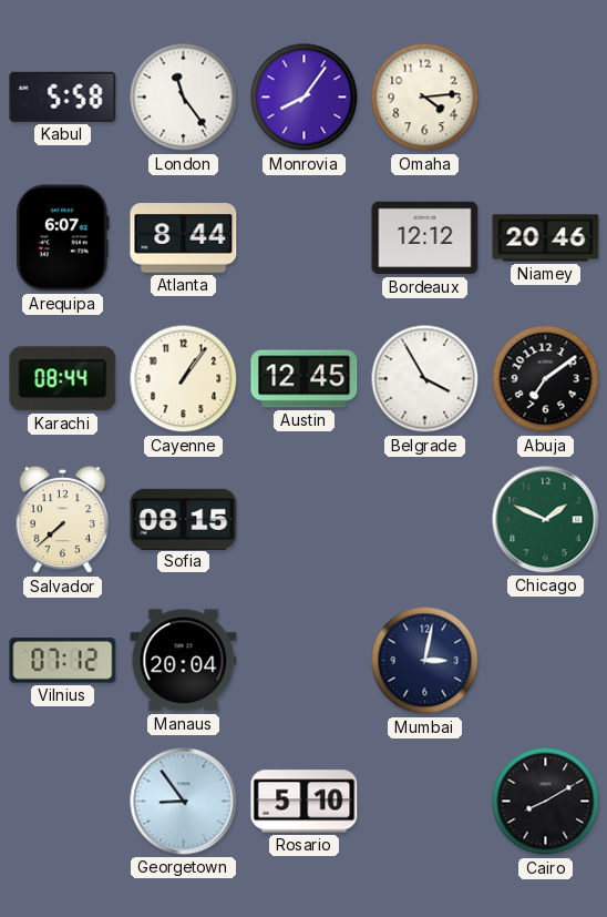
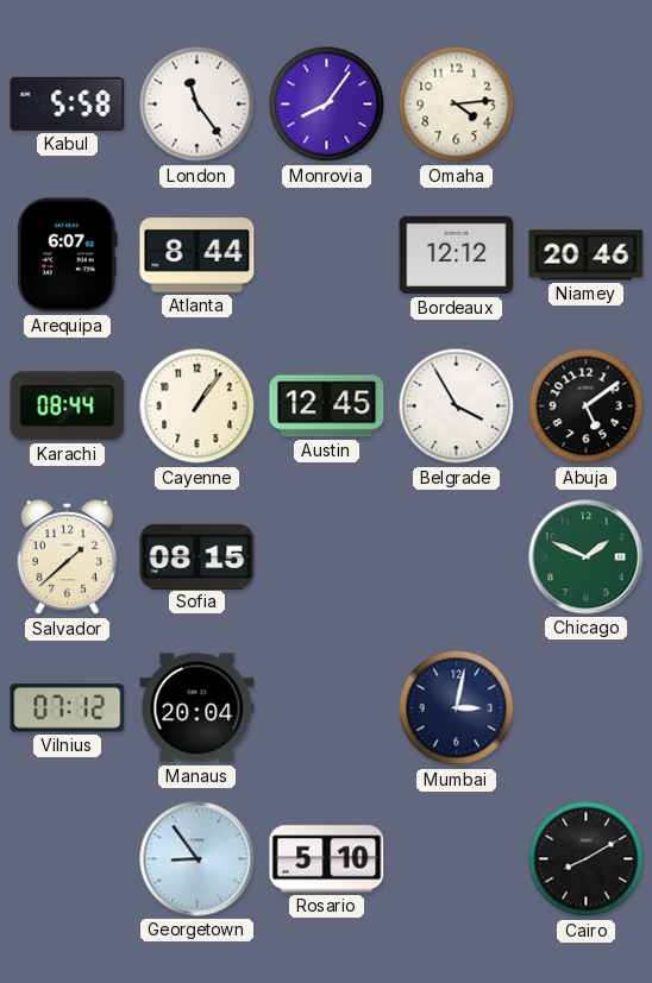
Abuja: 7:09 -> 5:09 (587, 407)
Salvador: 7:38 -> 1:38 (68, 557)
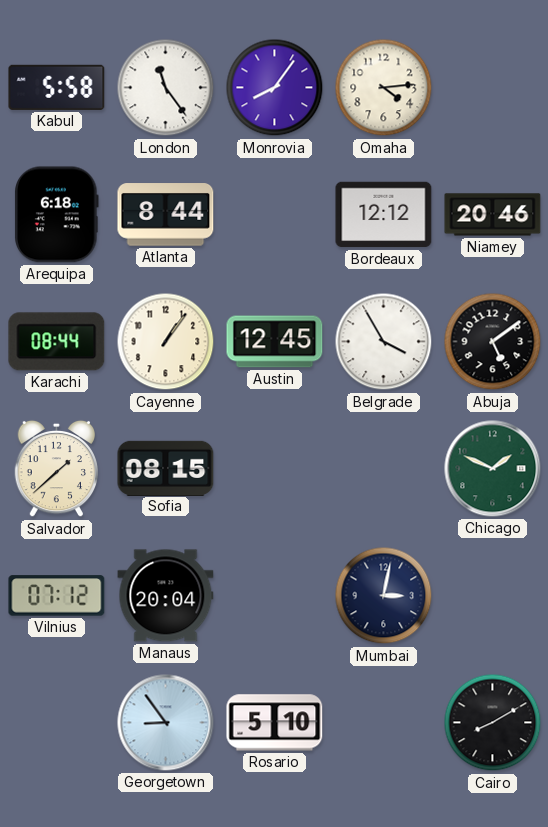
Arequipa: 6:07 -> 6:18 (57, 215)
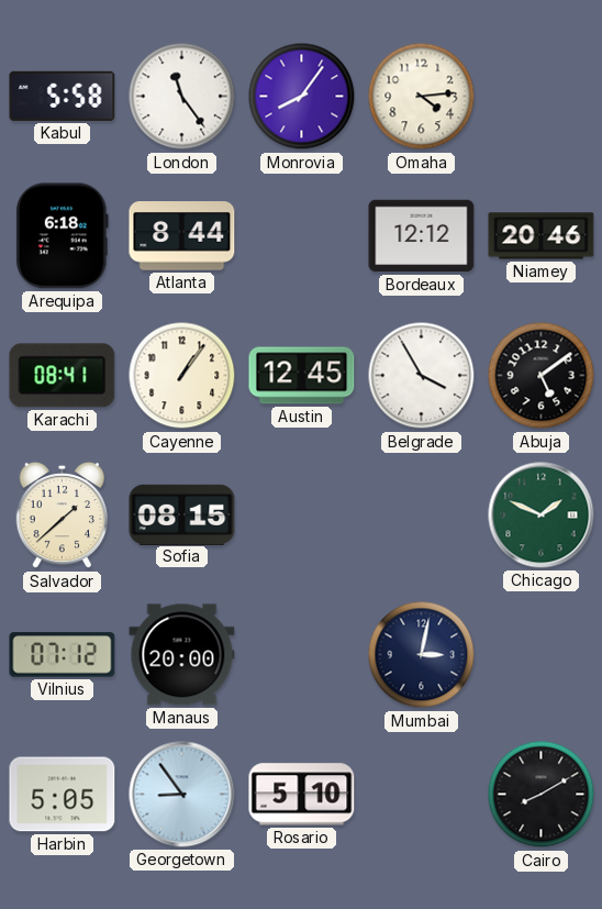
Karachi: 08:44 -> 08:41 (63, 376)
Manaus: 20:04 -> 20:00 (182, 655)
Harbin: none -> 5:05 (63, 795)
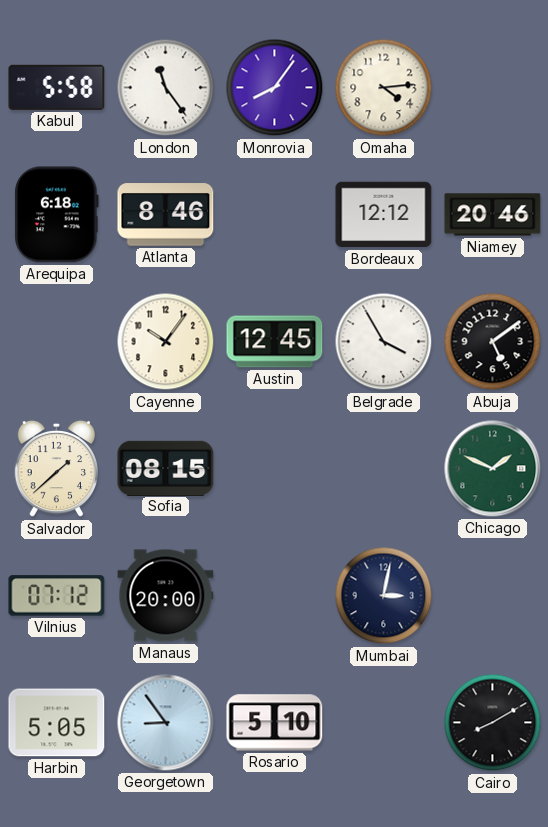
Atlanta: 8:44 -> 8:46 (166, 215)
Karachi: 08:41 -> none (63, 376)
Cayenne: 1:06 -> 10:06 (166, 342)
